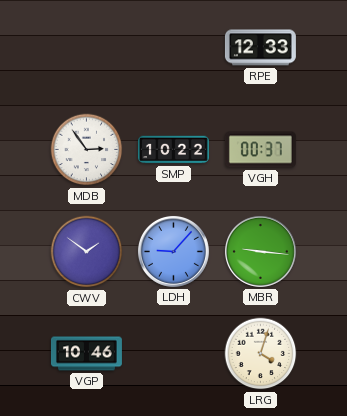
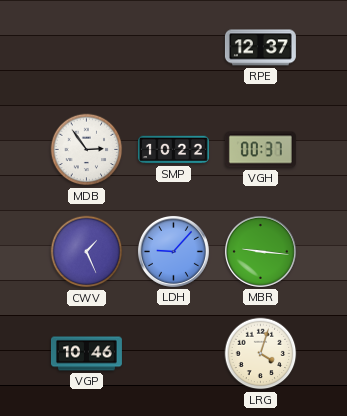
RPE: 12:33 -> 12:37 (260, 48)
CWV: 1:51 -> 1:26 (87, 252)
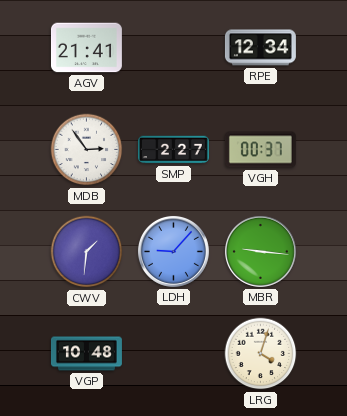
AGV: none -> 21:41 (86, 48)
RPE: 12:37 -> 12:34 (260, 48)
SMP: 10:22 -> 2:27 (173, 150)
CWV: 1:26 -> 1:31 (87, 252)
VGP: 10:46 -> 10:48 (86, 354)
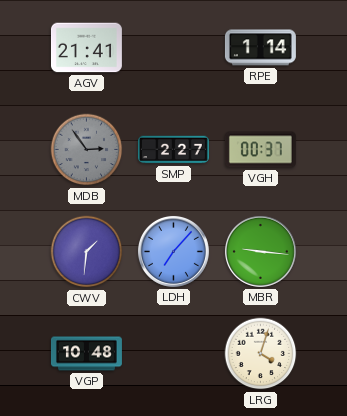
RPE: 12:34 -> 1:14 (260, 48)
MDB dial: white -> grey (87, 150)
LDH: 9:07 -> 7:07 (173, 251)
